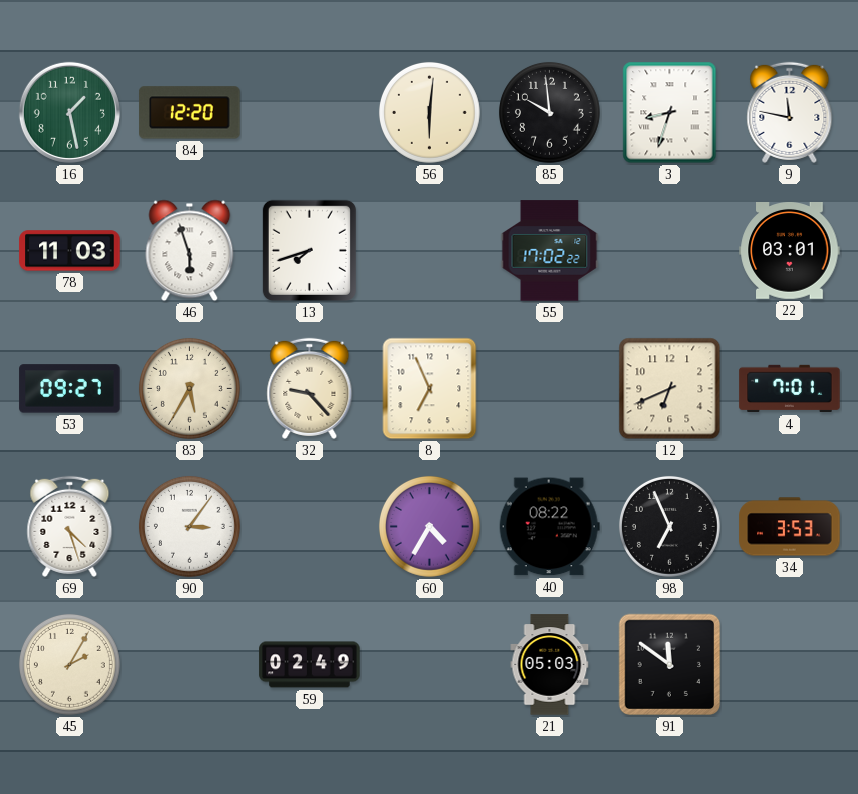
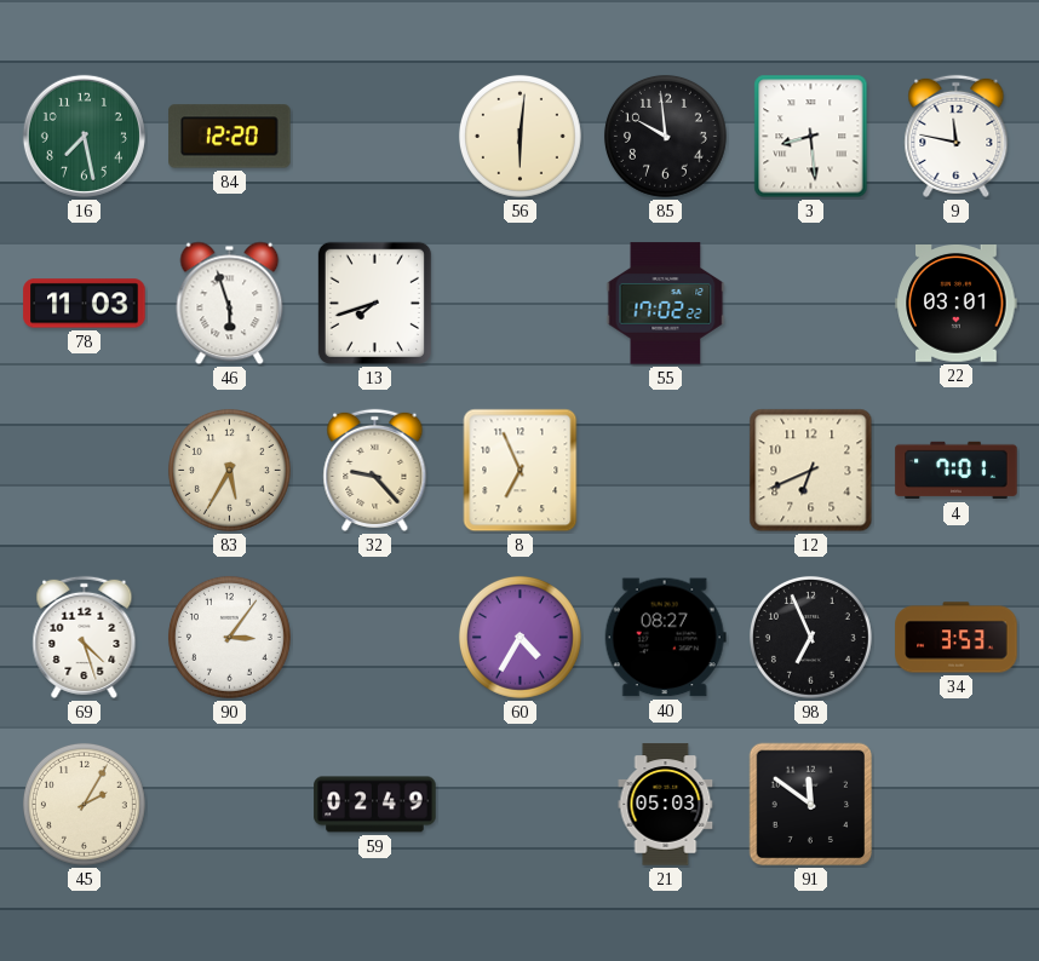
16: 1:28 -> 7:28 (84, 136)
3: 8:33 -> 8:29 (811, 137)
53: 09:27 -> none (70, 389)
40: 08:22 -> 08:27 (665, 638)
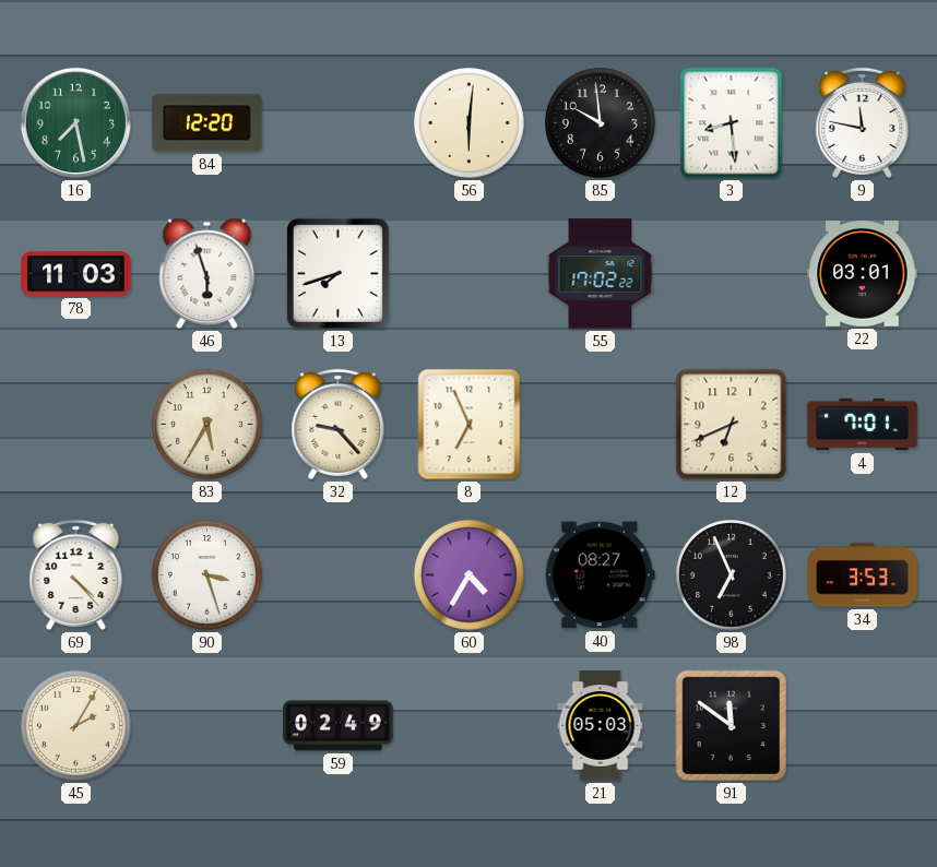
69: 4:27 -> 4:23 (76, 574)
90: 3:06 -> 3:27 (206, 574)
